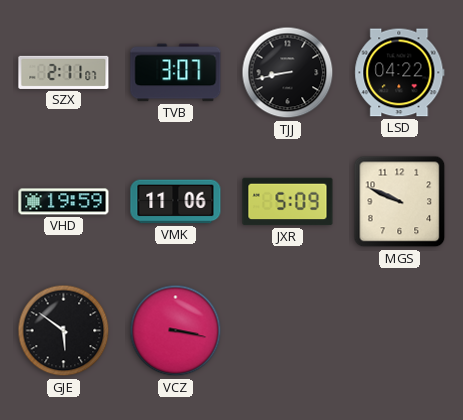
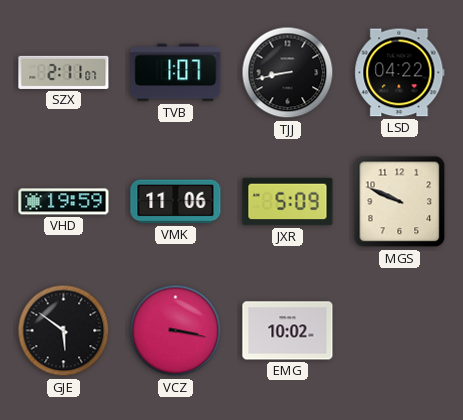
TVB: 3:07 -> 1:07 (176, 73)
EMG: none -> 10:02 (288, 331)
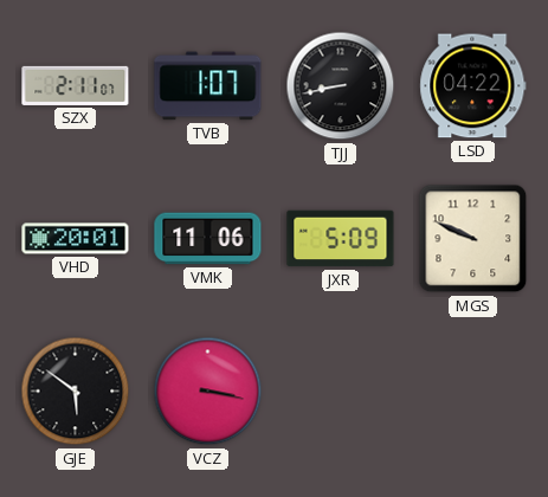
VHD: 19:59 -> 20:01 (76, 239)
EMG: 10:02 -> none (288, 331)
